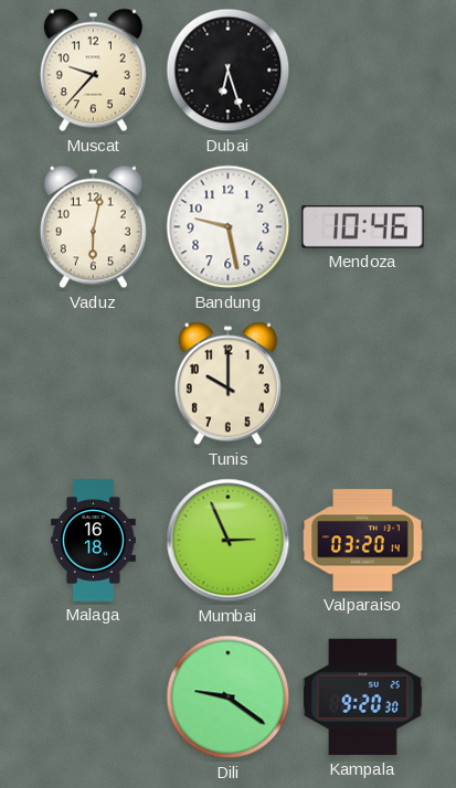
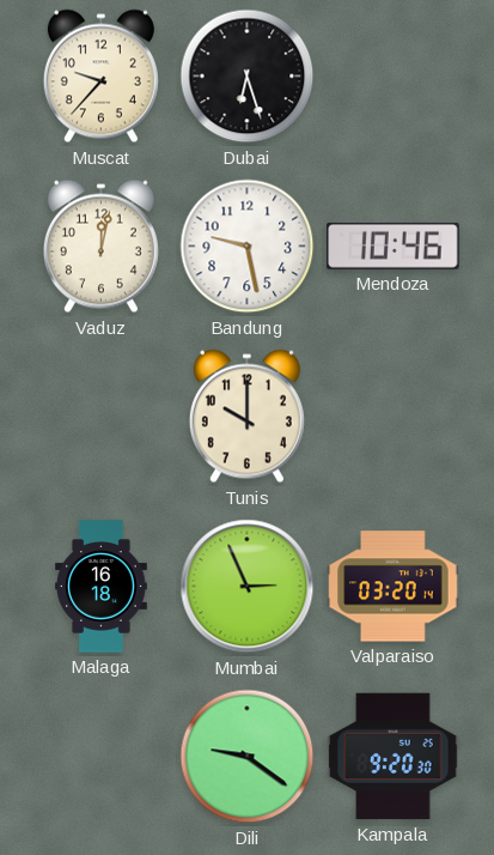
Vaduz: 6:02 -> 12:02 (100, 247)
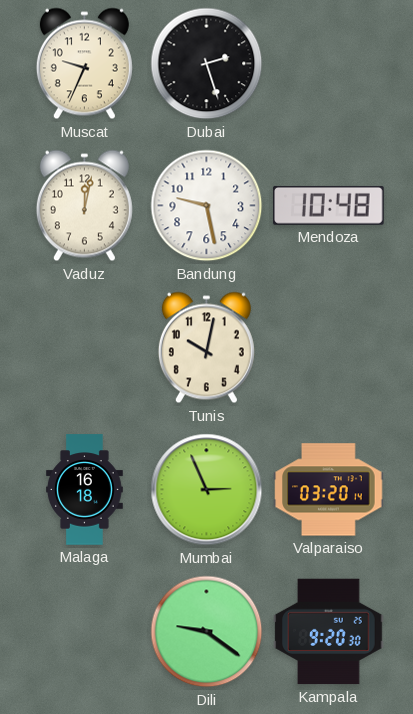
Muscat: 9:37 -> 9:34 (84, 64)
Dubai: 6:27 -> 2:27 (207, 64)
Mendoza: 10:46 -> 10:48 (329, 205)
Tunis: 10:00 -> 10:02 (206, 348)
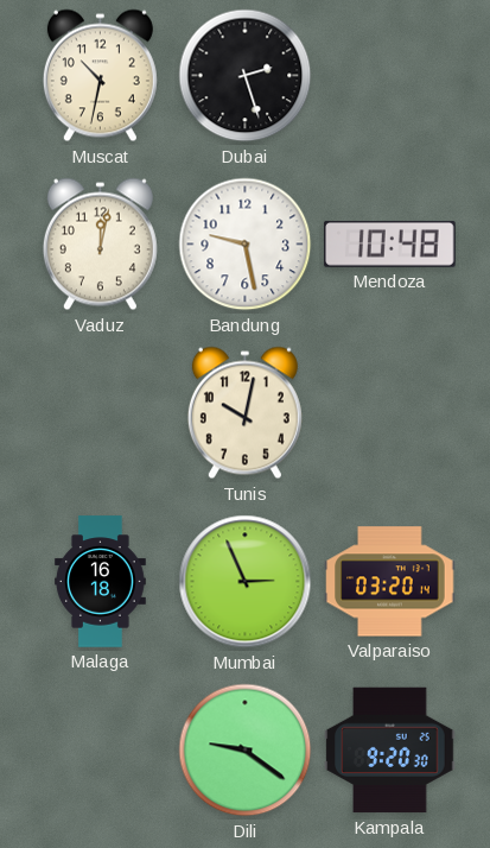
Muscat: 9:34 -> 10:32 (100, 76)
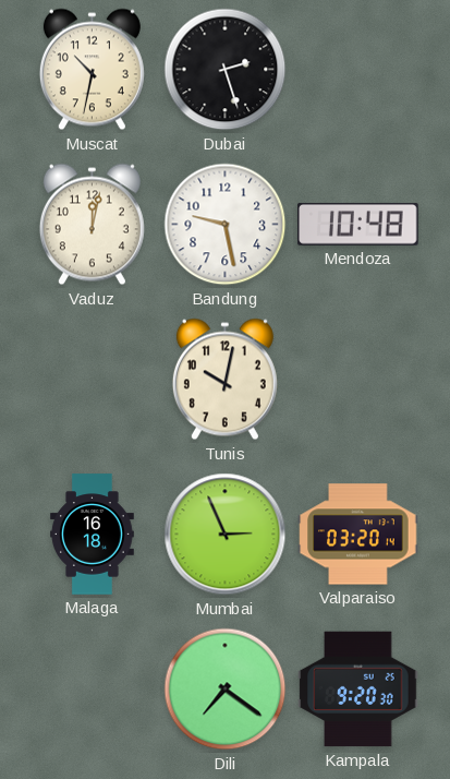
Dili: 9:21 -> 7:21 (226, 690)
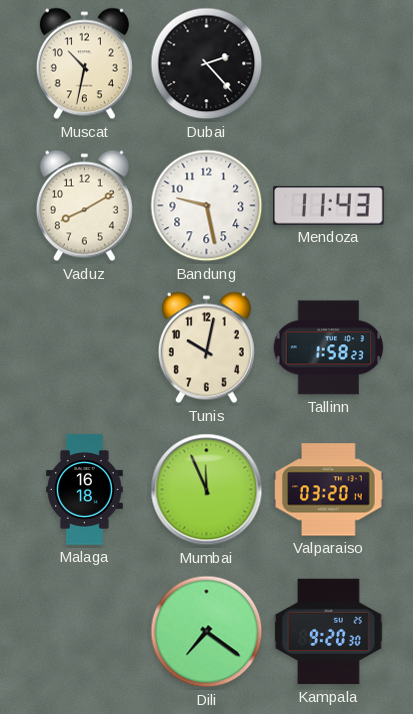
Dubai: 2:27 -> 2:23 (207, 64)
Vaduz: 12:02 -> 8:10 (84, 206)
Mendoza: 10:48 -> 11:43 (329, 205)
Tallinn: none -> 1:58 (329, 348)
Mumbai: 2:56 -> 11:56 (207, 490)
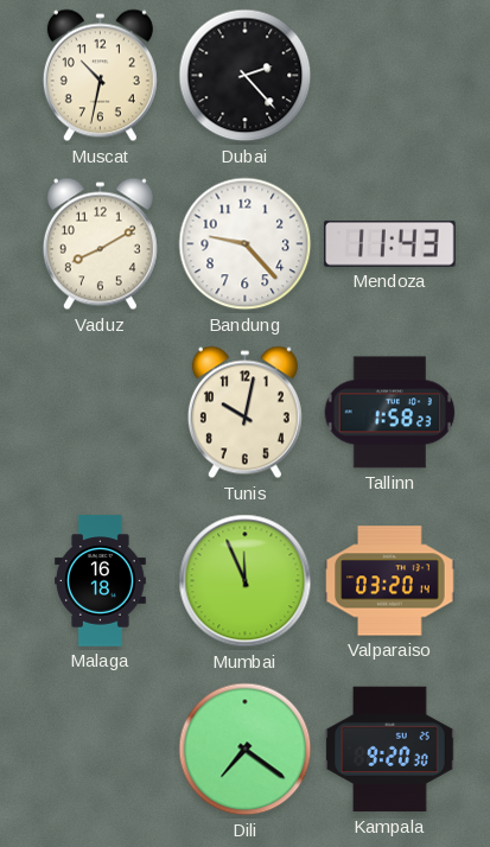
Bandung: 9:28 -> 9:23 (246, 244)
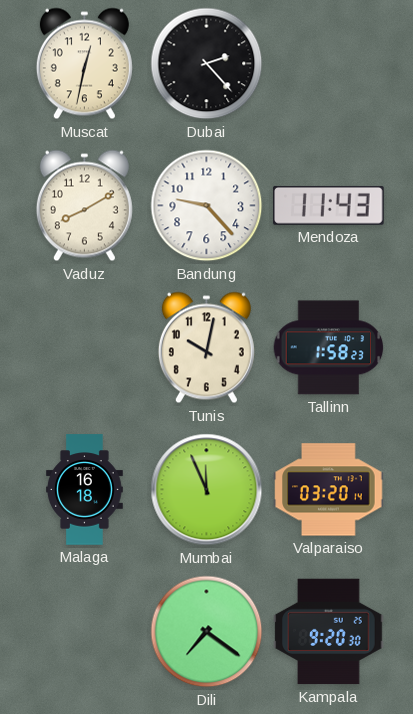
Muscat: 10:32 -> 12:32 (84, 64)
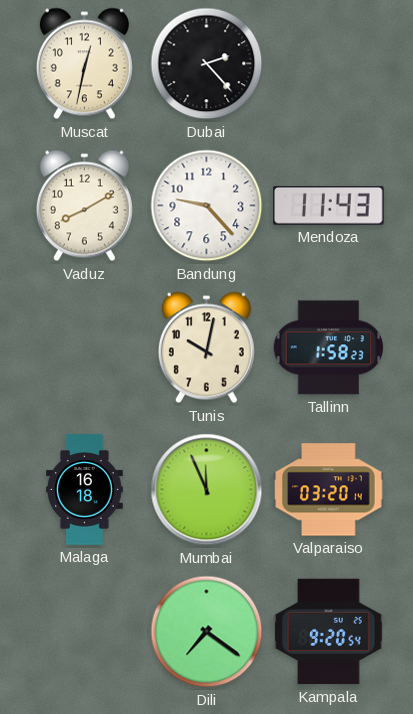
Kampala: 9:20:30 -> 9:20:54 (329, 632)
